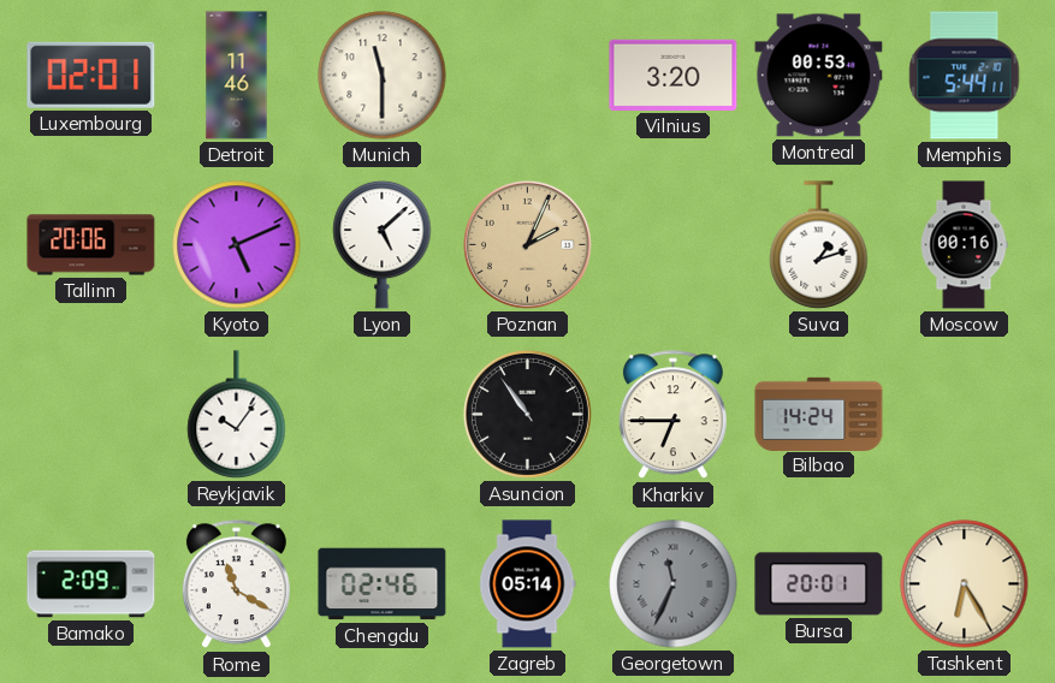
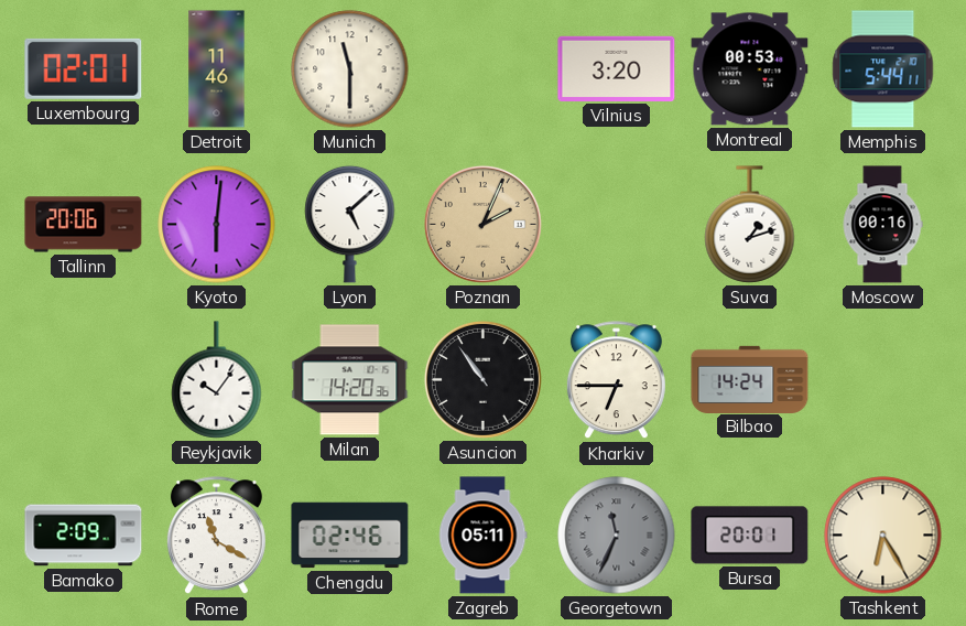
Kyoto: 5:11 -> 6:01 (217, 225)
Milan: none -> 14:20 (350, 380)
Zagreb: 05:14 -> 05:11 (484, 536)
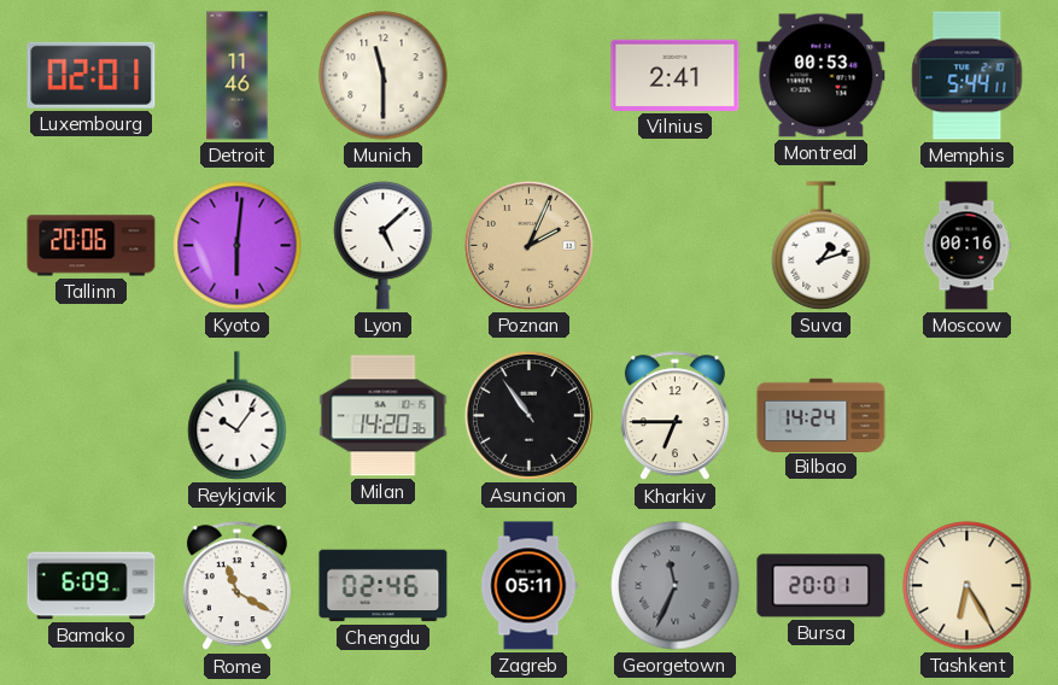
Vilnius: 3:20 -> 2:41 (676, 75)
Bamako: 2:09 -> 6:09 (92, 586)
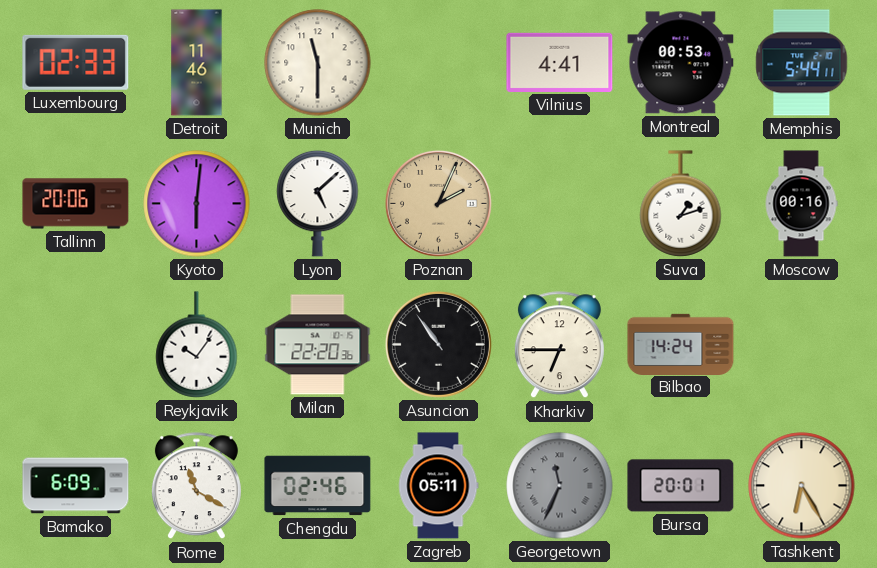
Luxembourg: 02:01 -> 02:33 (76, 62)
Vilnius: 2:41 -> 4:41 (560, 62)
Milan: 14:20 -> 22:20 (318, 345)
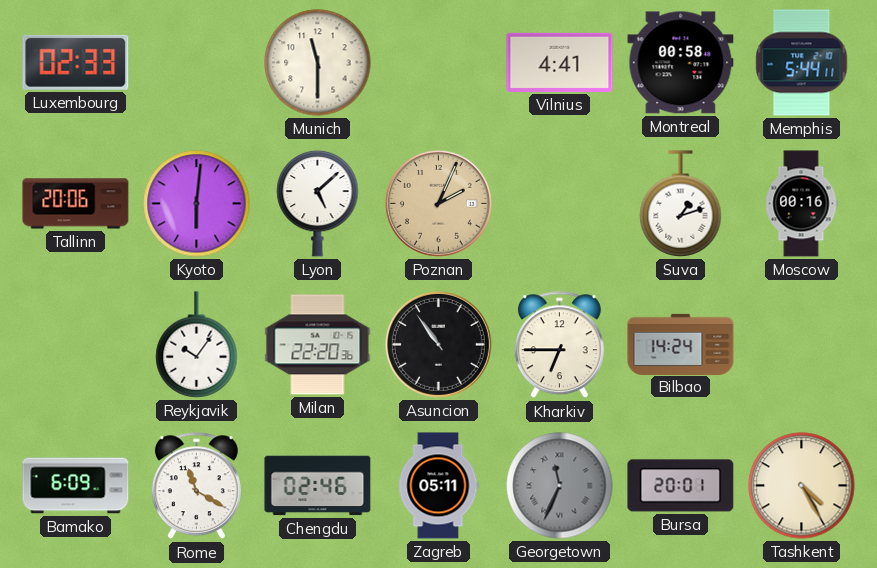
Detroit: 11:46 -> none (197, 63)
Montreal: 00:53 -> 00:58 (681, 63)
Tashkent: 6:25 -> 4:25 (802, 486)
